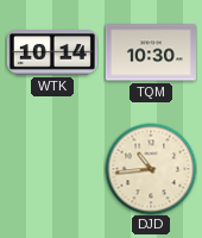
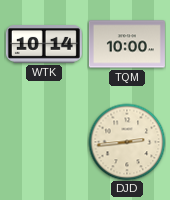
TQM: 10:30 -> 10:00 (127, 44)
DJD: 10:44 -> 2:44 (127, 142)
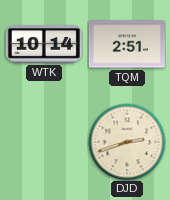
TQM: 10:00 -> 2:51 (127, 44)
DJD: 2:44 -> 2:42 (127, 142)
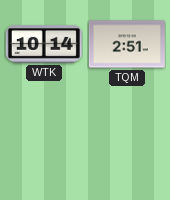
DJD: 2:42 -> none (127, 142)
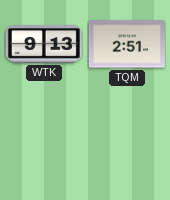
WTK: 10:14 -> 9:13 (44, 45)
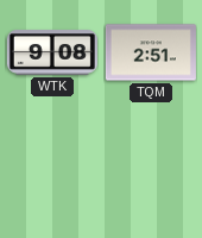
WTK: 9:13 -> 9:08 (52, 54)
